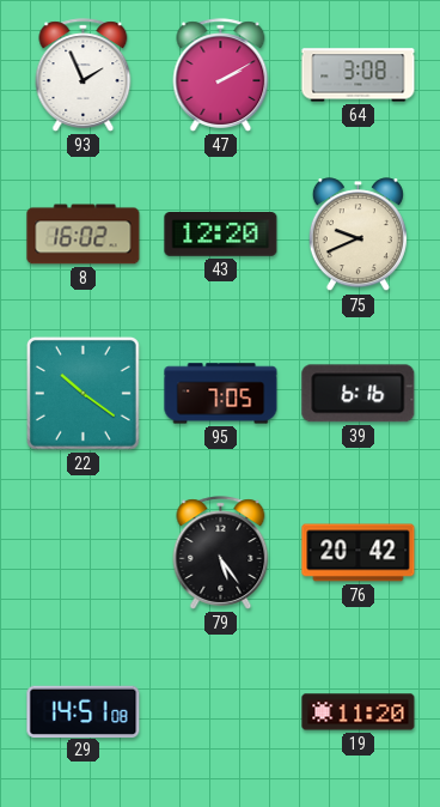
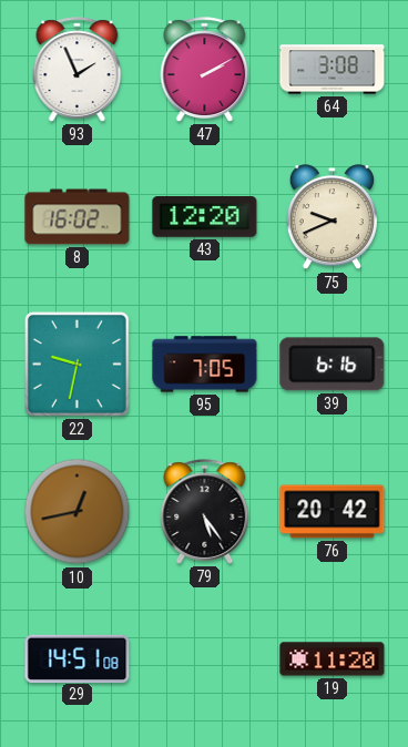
22: 10:21 -> 9:32 (76, 364)
10: none -> 12:43 (78, 512)
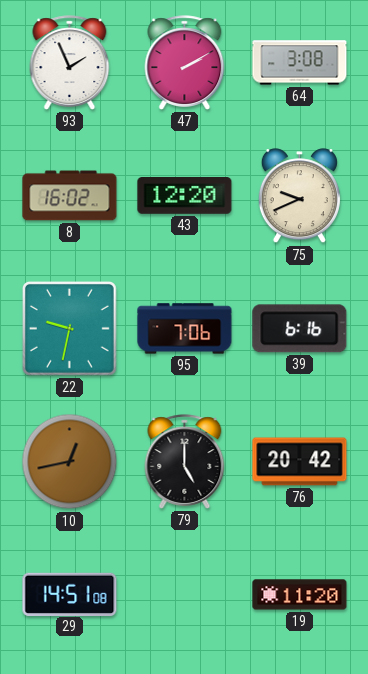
95: 7:05 -> 7:06 (185, 329)
79: 5:24 -> 5:00 (185, 462)
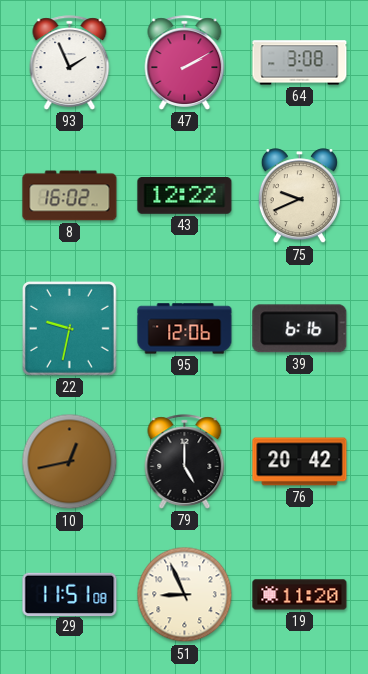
43: 12:20 -> 12:22 (185, 196)
95: 7:06 -> 12:06 (185, 329)
29: 14:51 -> 11:51 (70, 594)
51: none -> 8:56 (185, 595)
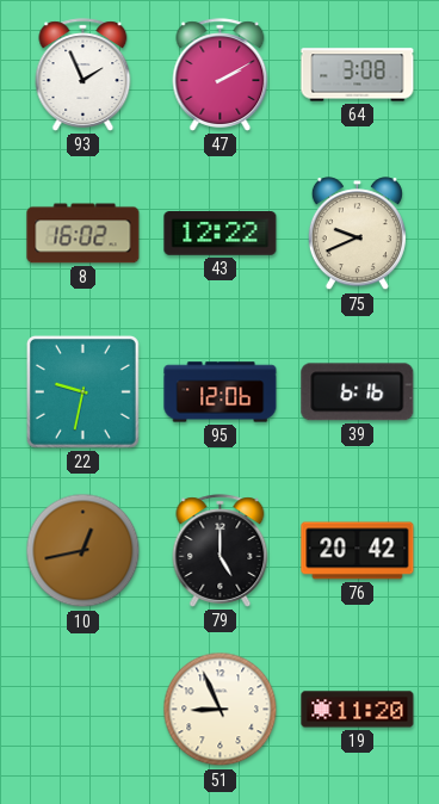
29: 11:51 -> none (70, 594)
